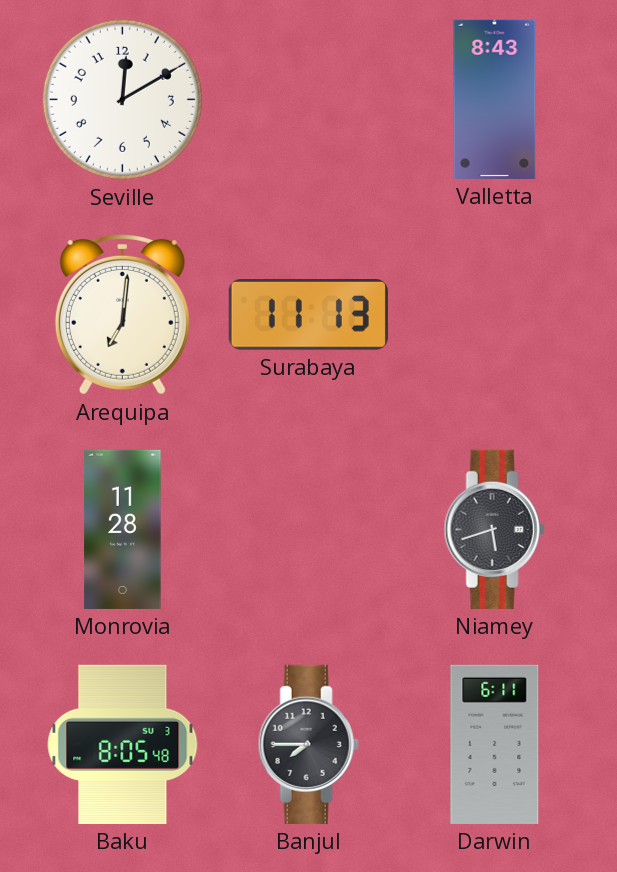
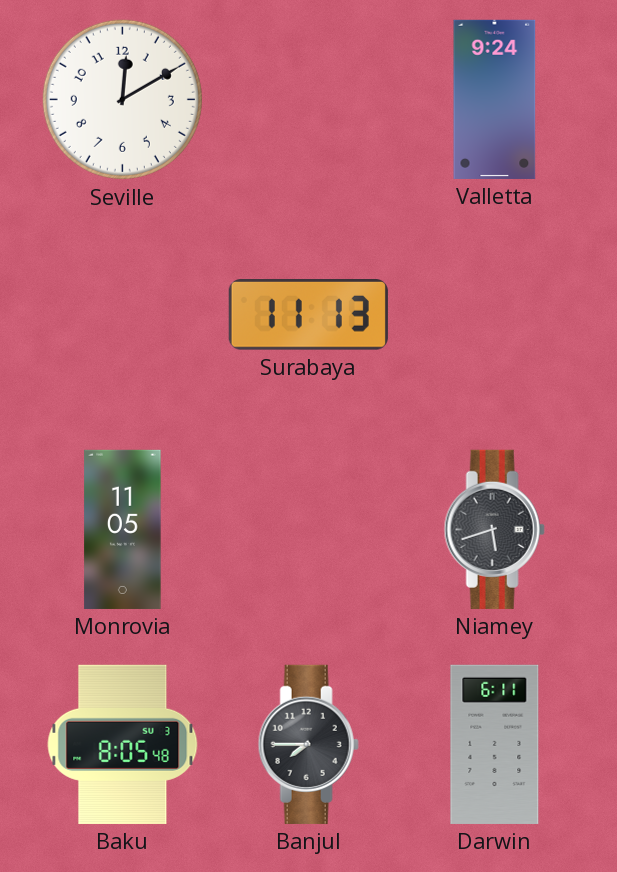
Valletta: 8:43 -> 9:24 (495, 99)
Arequipa: 7:01 -> none (122, 314)
Monrovia: 11:28 -> 11:05 (123, 529)
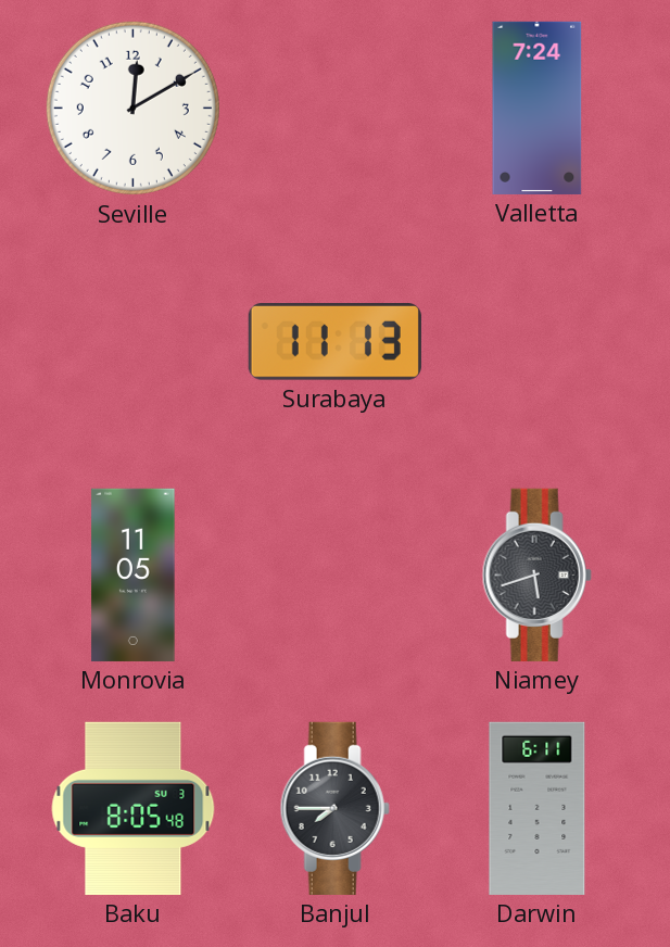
Valletta: 9:24 -> 7:24 (538, 108)
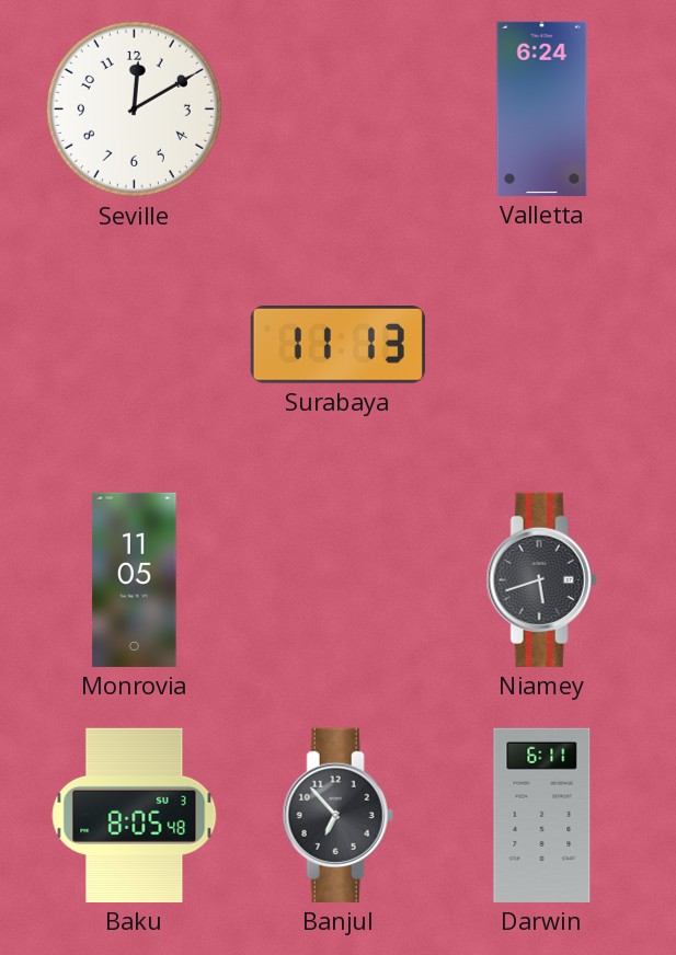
Valletta: 7:24 -> 6:24 (542, 108)
Banjul: 7:45 -> 6:53 (337, 815)
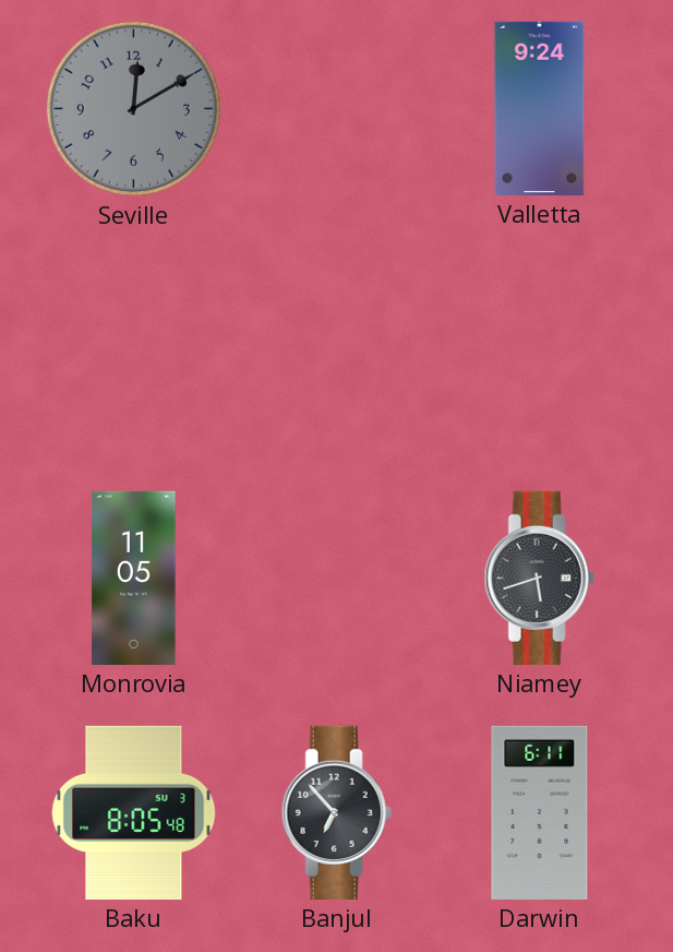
Seville dial: white -> grey (133, 108)
Valletta: 6:24 -> 9:24 (540, 108)
Surabaya: 11:13 -> none (337, 345)
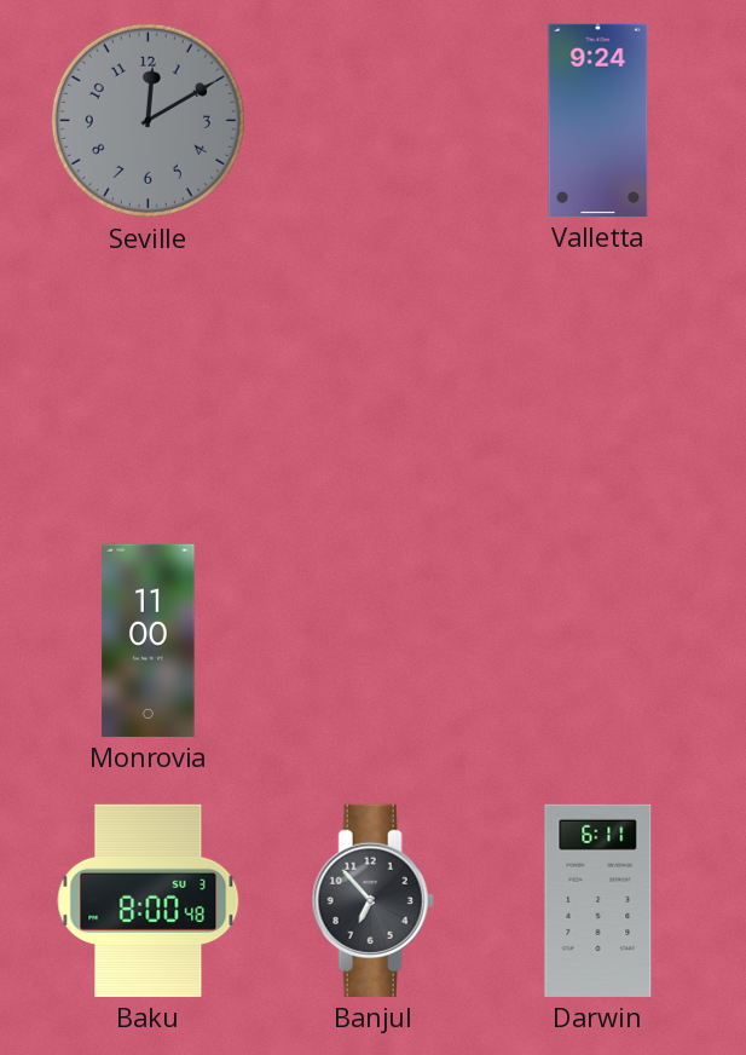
Monrovia: 11:05 -> 11:00 (149, 640)
Niamey: 5:42 -> none (539, 578)
Baku: 8:05 -> 8:00 (149, 900)
